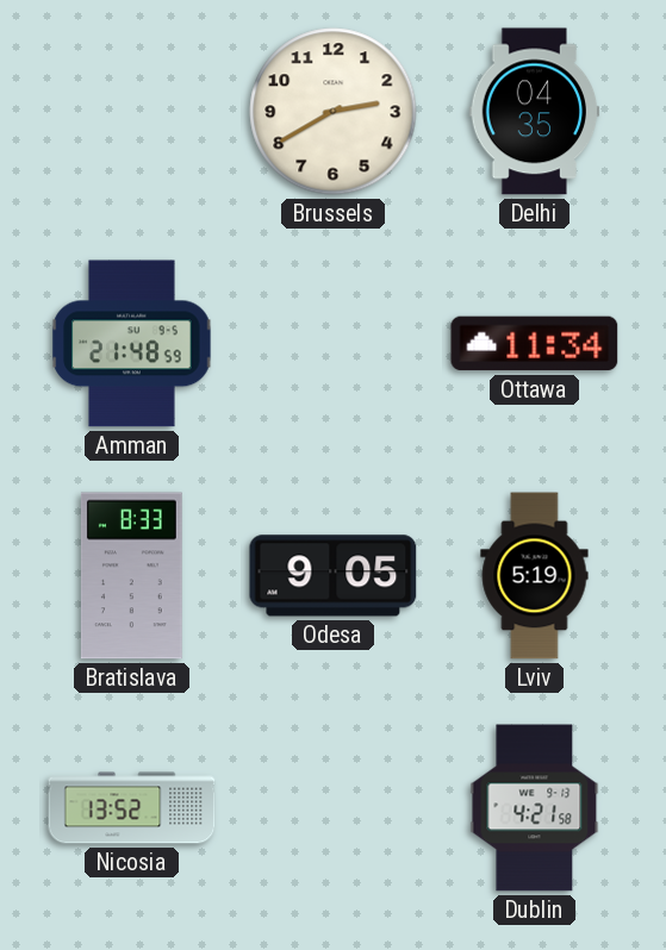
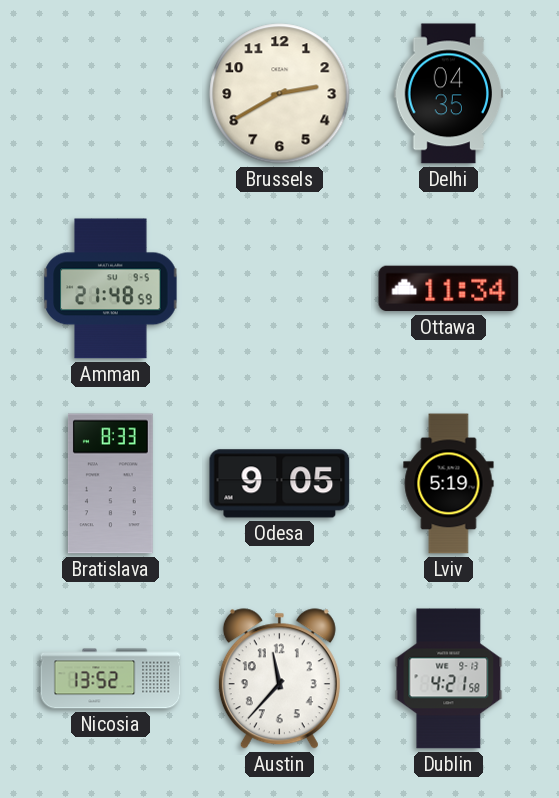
Austin: none -> 11:37 (279, 679)
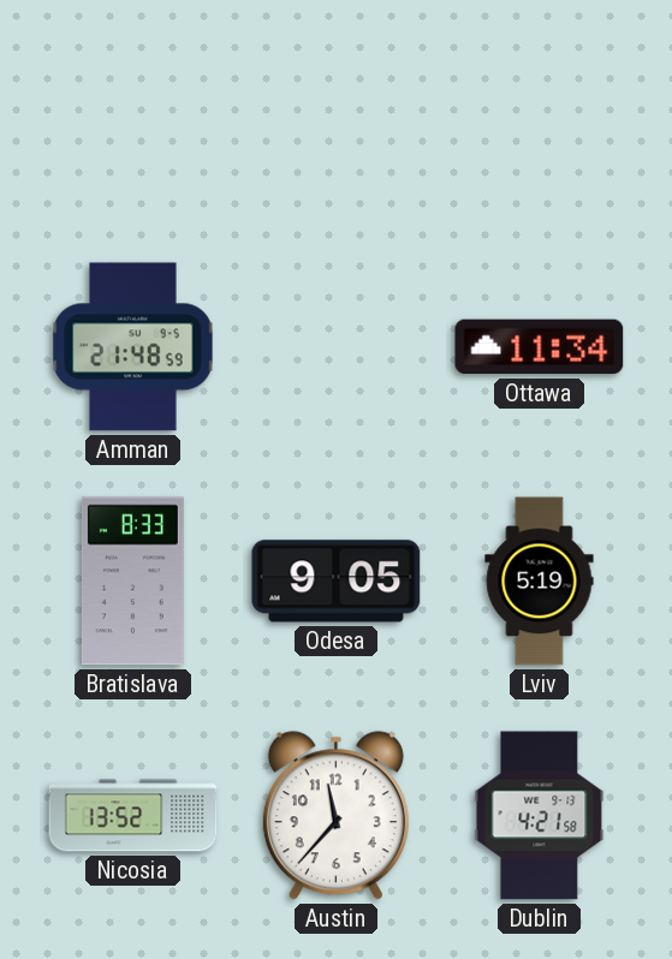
Brussels: 2:40 -> none (280, 94)
Delhi: 04:35 -> none (449, 94)
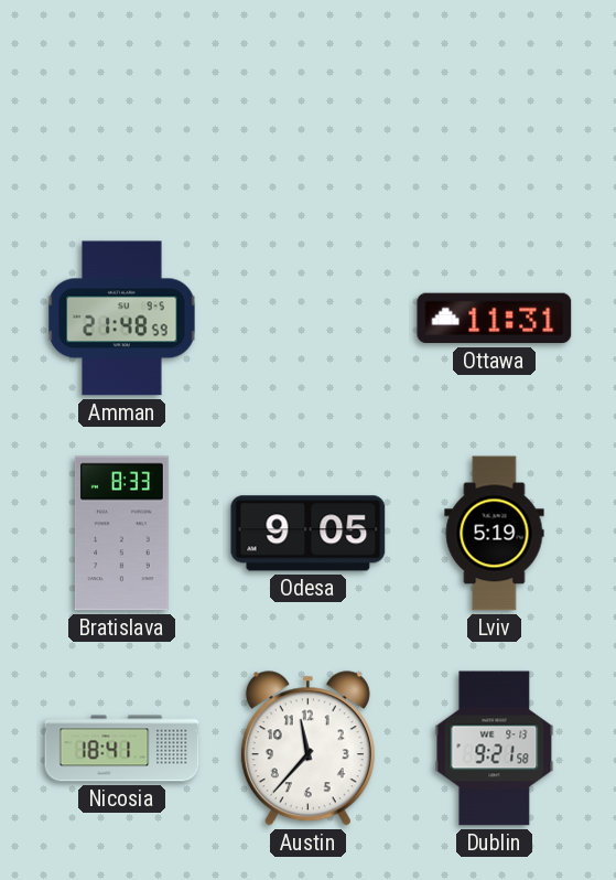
Ottawa: 11:34 -> 11:31 (495, 319)
Nicosia: 13:52 -> 18:41 (122, 749)
Dublin: 4:21 -> 9:21 (495, 749)
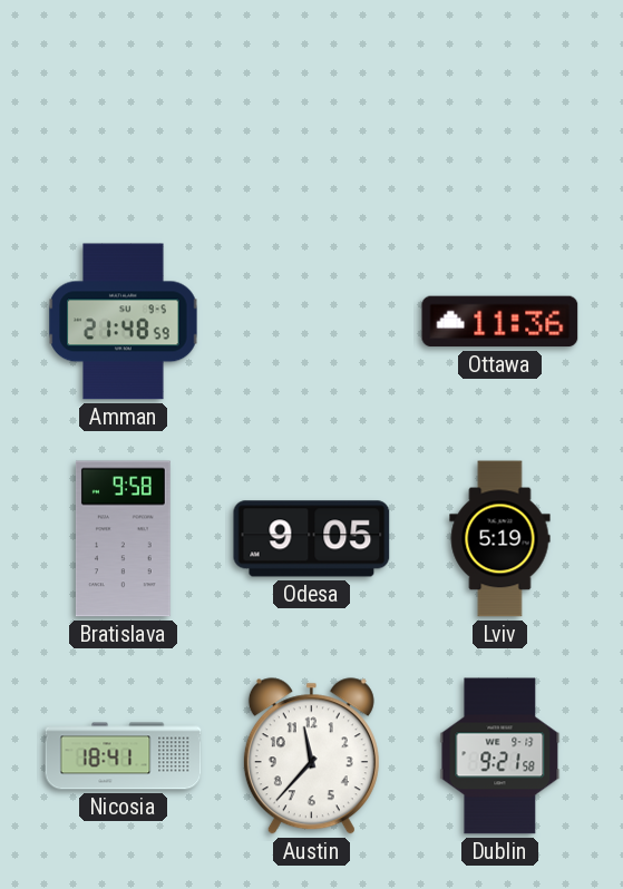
Ottawa: 11:31 -> 11:36 (500, 322)
Bratislava: 8:33 -> 9:58 (123, 539)
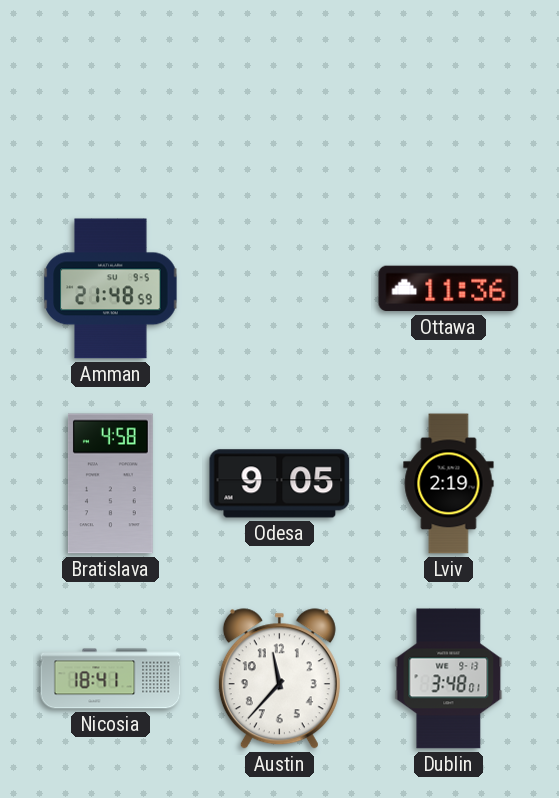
Bratislava: 9:58 -> 4:58 (110, 484)
Lviv: 5:19 -> 2:19 (449, 484)
Dublin: 9:21 -> 3:48 (449, 679)
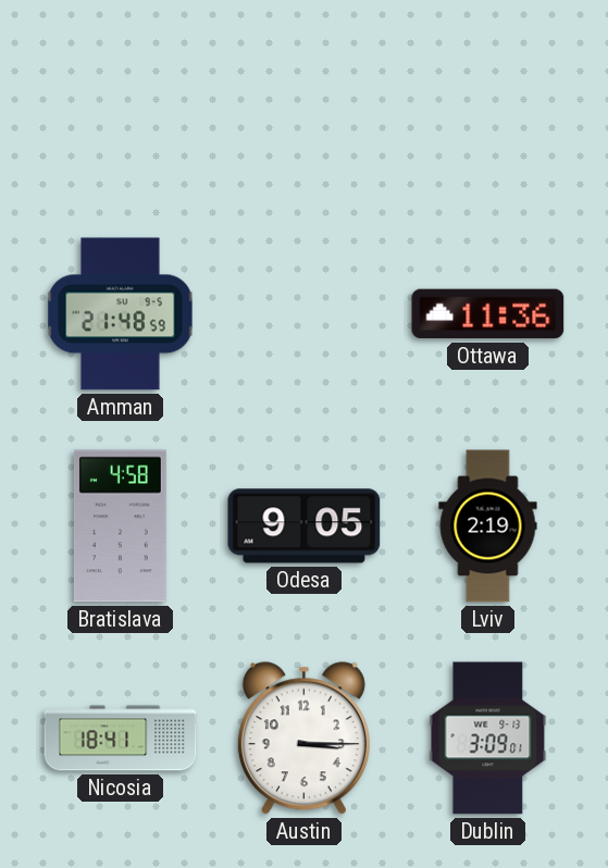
Austin: 11:37 -> 3:15 (303, 739)
Dublin: 3:48 -> 3:09 (488, 739)
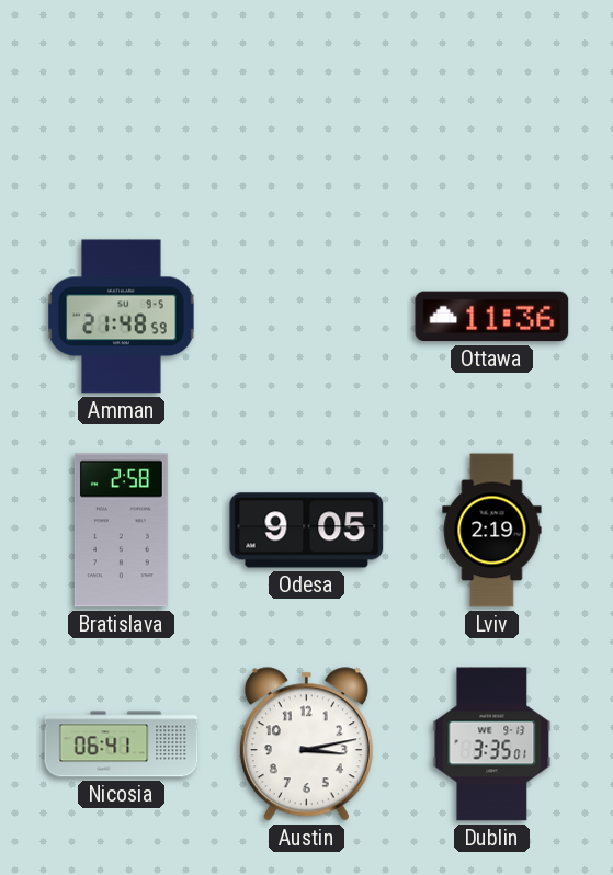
Bratislava: 4:58 -> 2:58 (121, 531)
Nicosia: 18:41 -> 06:41 (122, 745)
Austin: 3:15 -> 3:13 (306, 745)
Dublin: 3:09 -> 3:35 (492, 745)
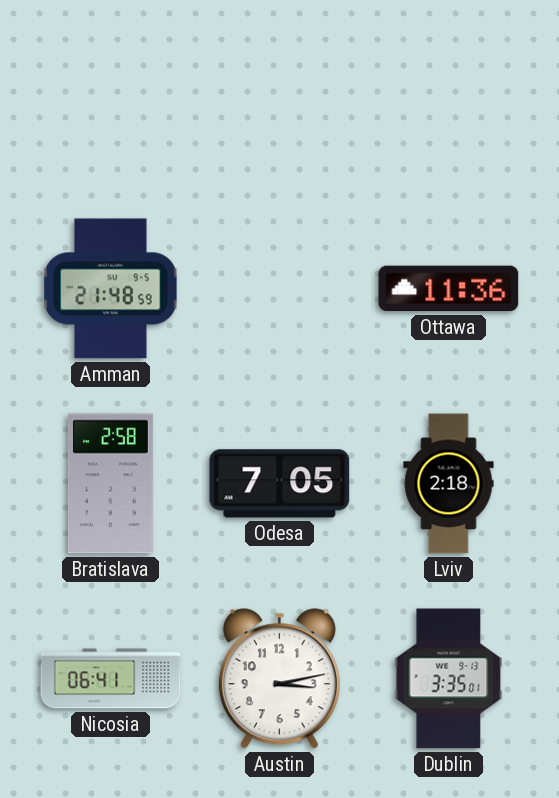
Odesa: 9:05 -> 7:05 (280, 484)
Lviv: 2:19 -> 2:18 (449, 484)
